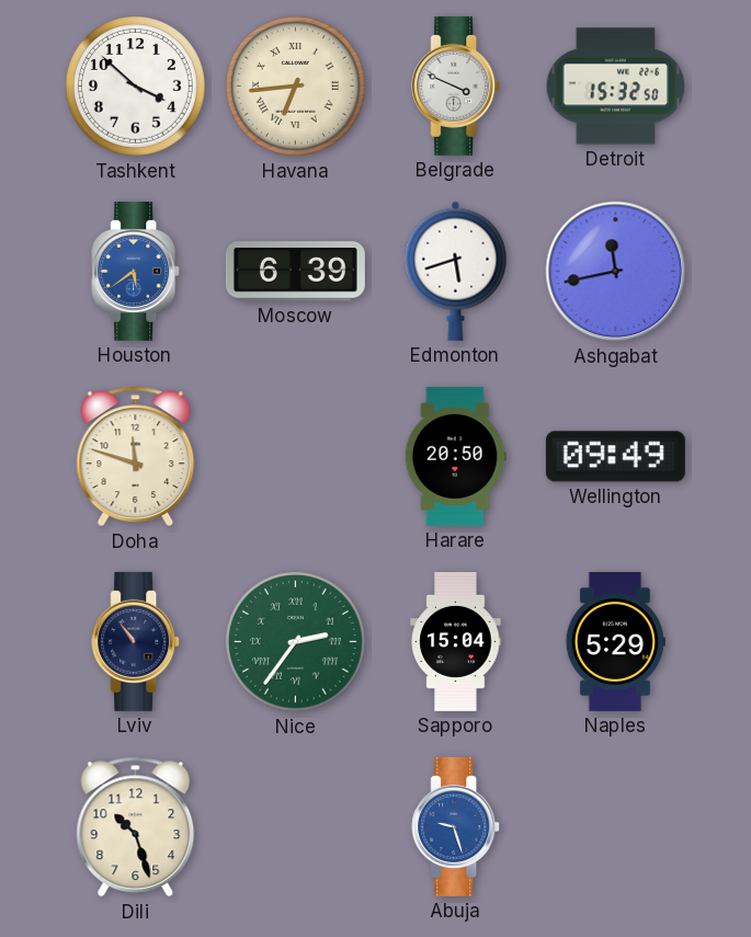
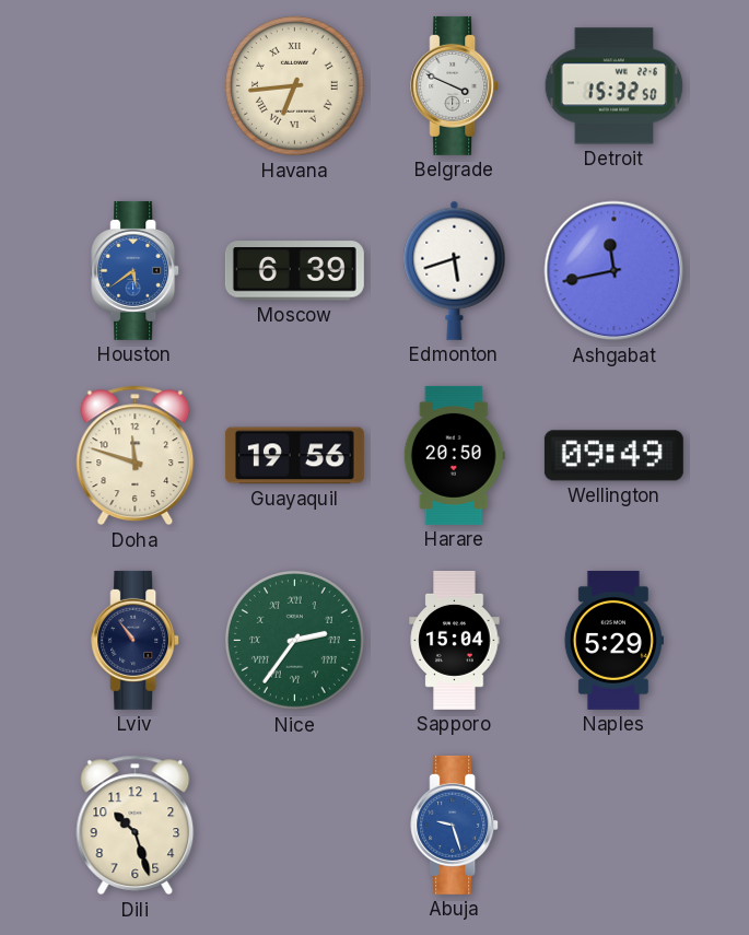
Tashkent: 3:52 -> none (135, 85)
Guayaquil: none -> 19:56 (294, 456)
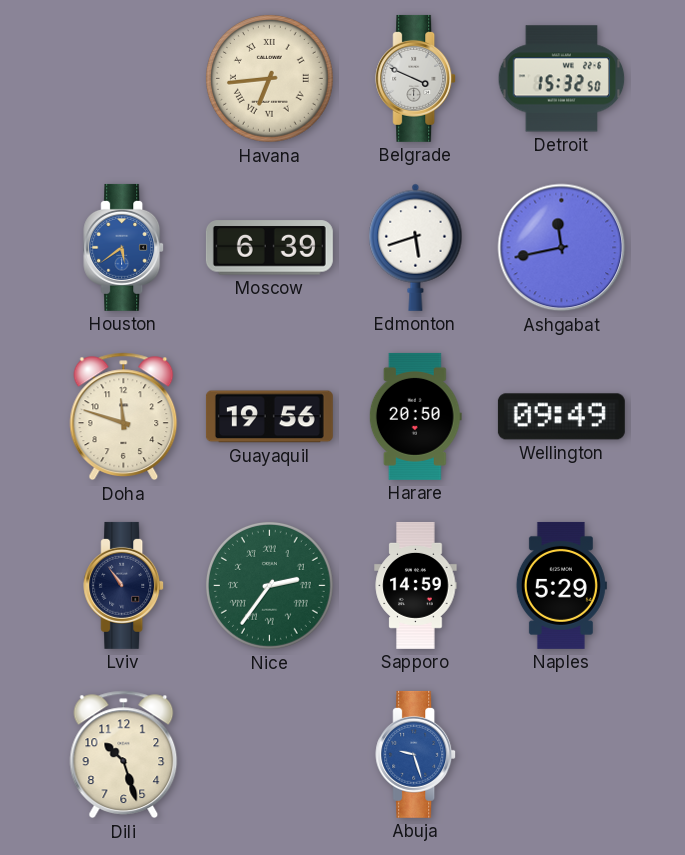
Sapporo: 15:04 -> 14:59 (416, 585)
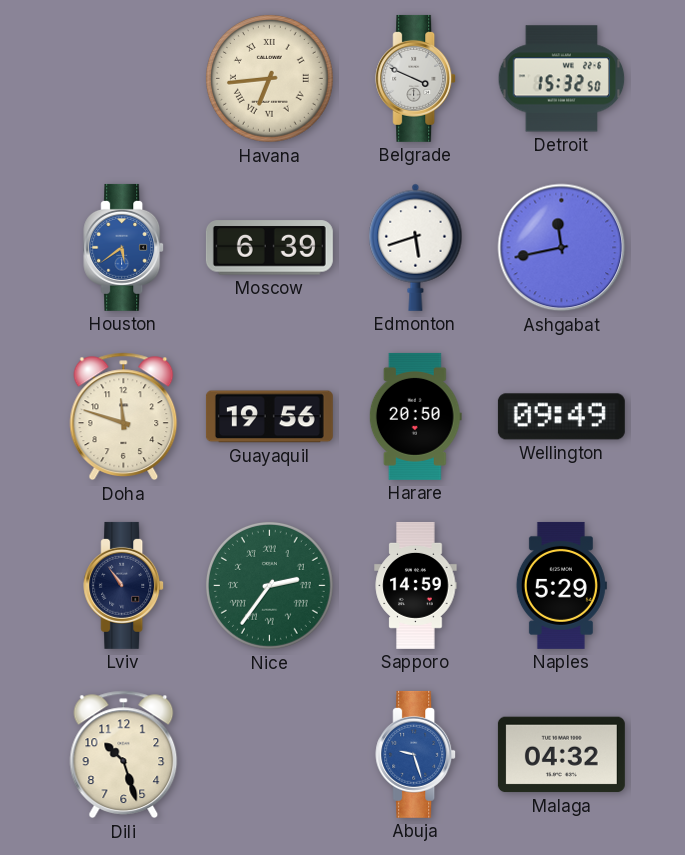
Malaga: none -> 04:32 (561, 755)
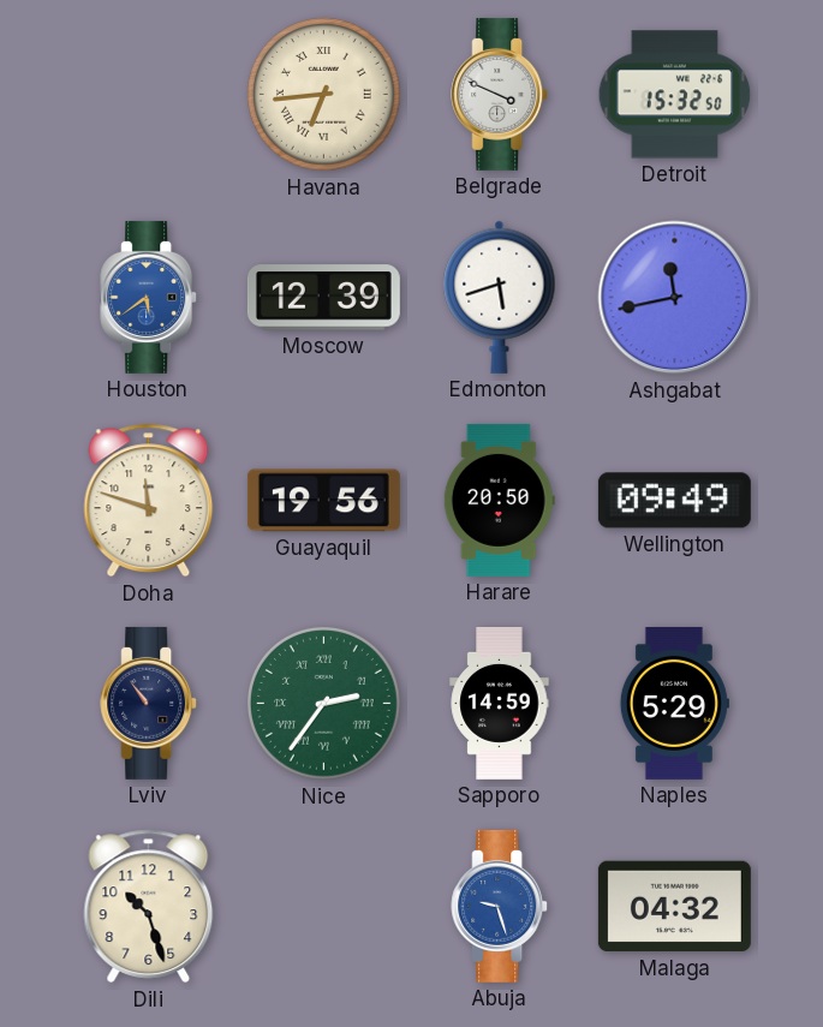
Moscow: 6:39 -> 12:39 (323, 298)
